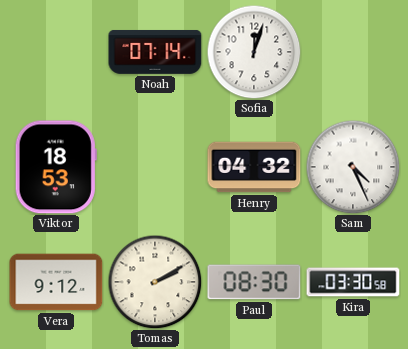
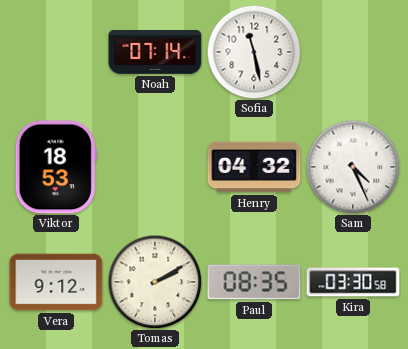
Sofia: 12:03 -> 11:28 (254, 52)
Paul: 08:30 -> 08:35 (254, 282)
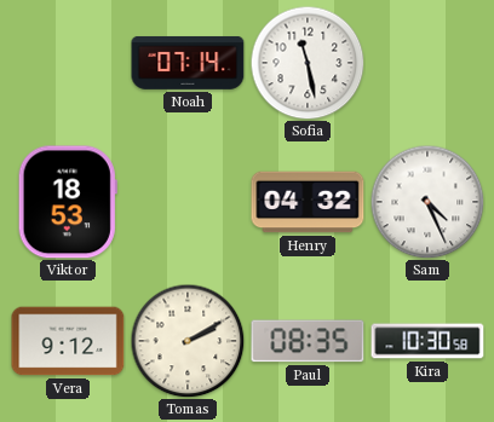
Kira: 03:30 -> 10:30 (427, 341)
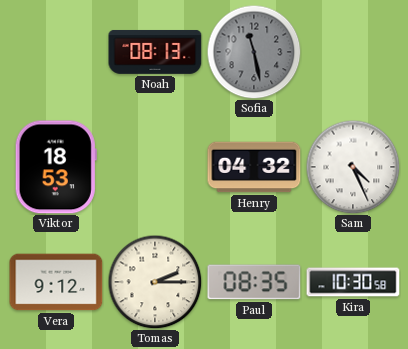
Noah: 07:14 -> 08:13 (155, 52)
Sofia dial: white -> grey (254, 52)
Tomas: 2:10 -> 2:15 (155, 282)
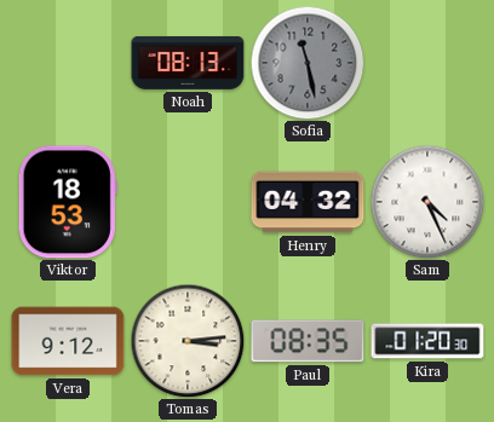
Tomas: 2:15 -> 3:14 (188, 341)
Kira: 10:30 -> 01:20 (427, 341)
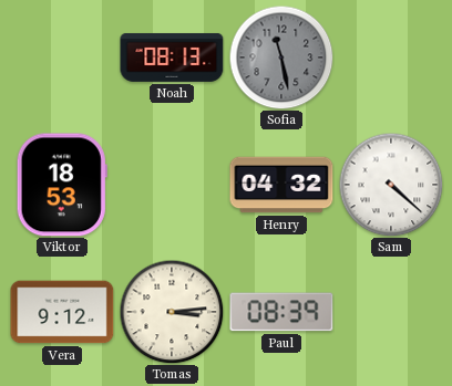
Sam: 4:26 -> 4:22 (391, 185)
Paul: 08:35 -> 08:39 (281, 312)
Kira: 01:20 -> none (427, 341)
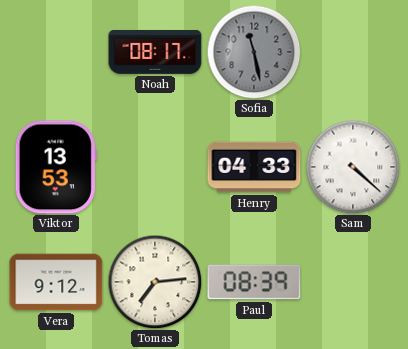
Noah: 08:13 -> 08:17 (155, 52)
Viktor: 18:53 -> 13:53 (56, 167)
Henry: 04:32 -> 04:33 (254, 167)
Tomas: 3:14 -> 7:14 (155, 282)
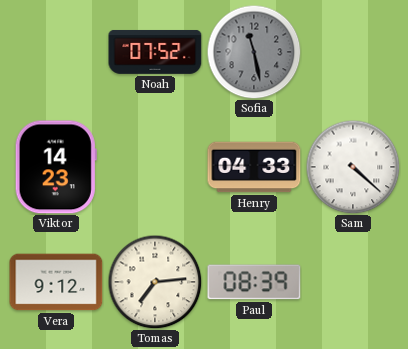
Noah: 08:17 -> 07:52 (155, 52)
Viktor: 13:53 -> 14:23 (56, 167)
